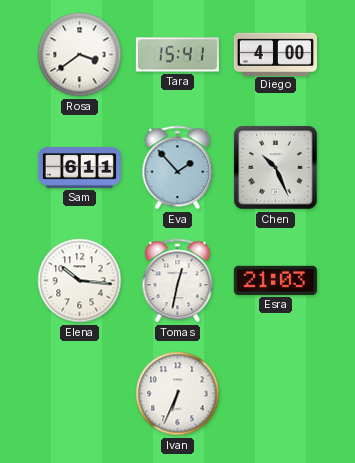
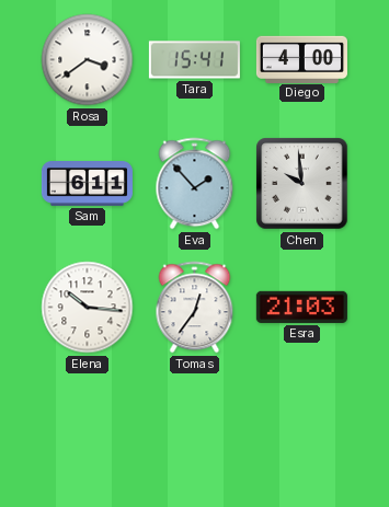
Chen: 10:26 -> 9:59 (302, 184)
Tomas: 12:32 -> 12:36 (195, 308)
Ivan: 6:34 -> none (178, 394)
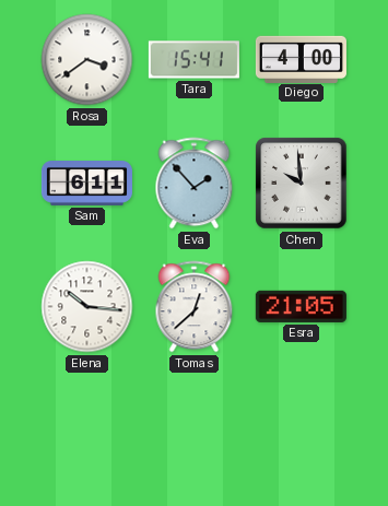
Tomas: 12:36 -> 12:38 (195, 307)
Esra: 21:03 -> 21:05 (301, 306)
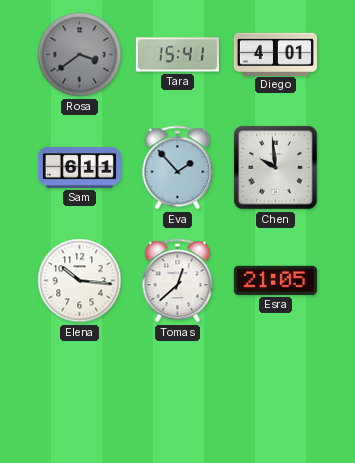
Rosa dial: white -> grey (80, 55)
Diego: 4:00 -> 4:01 (275, 54)
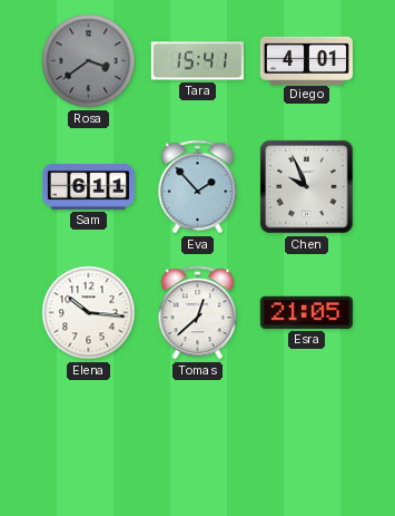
Chen: 9:59 -> 9:56 (307, 187)
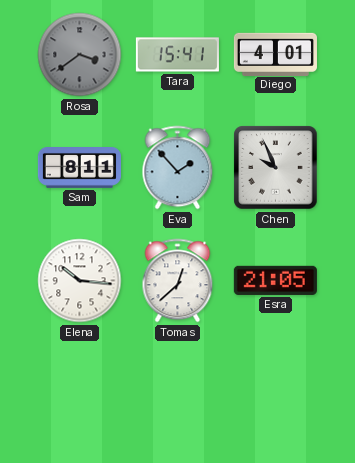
Sam: 6:11 -> 8:11 (79, 168)
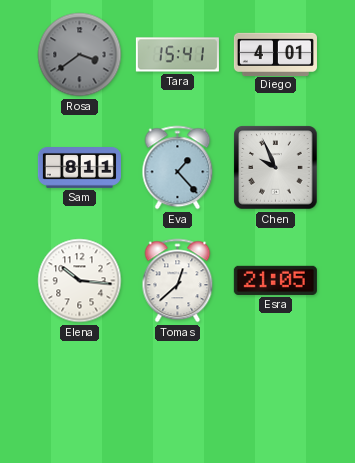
Eva: 1:53 -> 1:23 (178, 168)
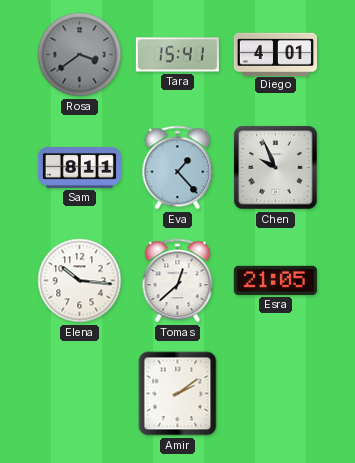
Amir: none -> 2:09 (178, 394)
